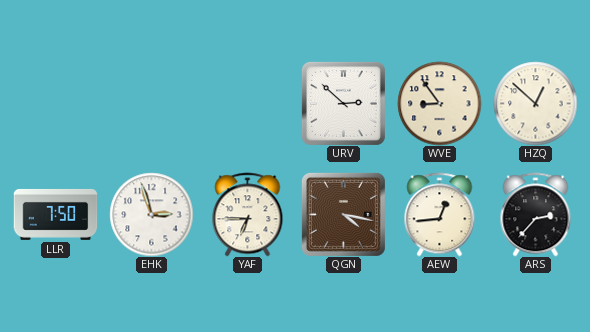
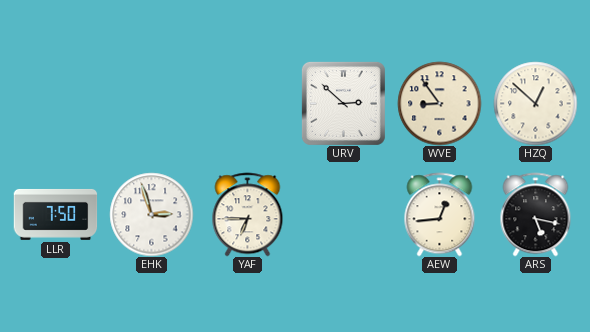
QGN: 4:17 -> none (343, 214)
ARS: 2:37 -> 5:17 (536, 214)
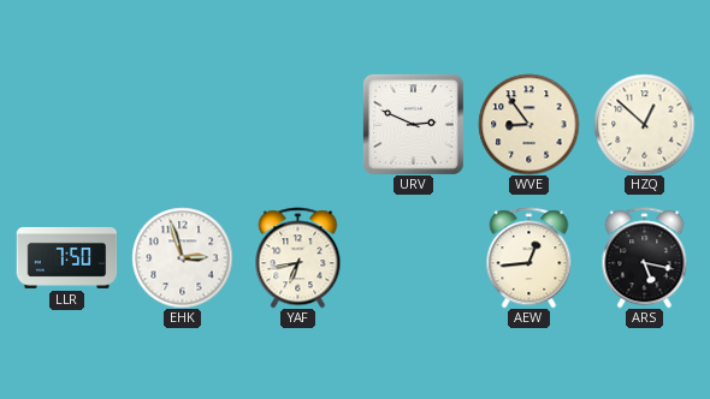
URV: 2:52 -> 2:49 (413, 124)
YAF: 6:45 -> 6:43 (298, 257)
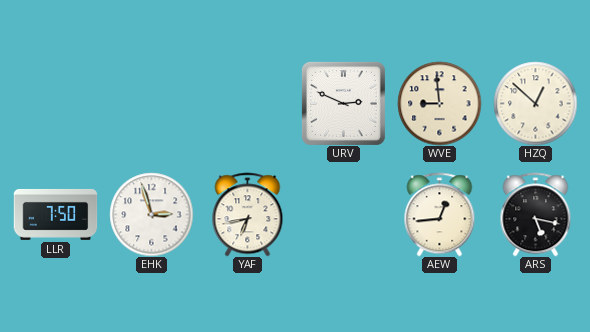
WVE: 8:54 -> 8:59 (439, 103)
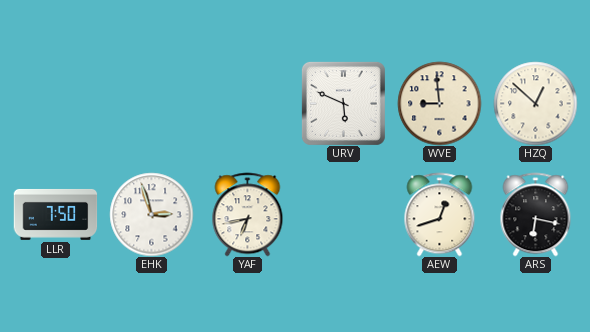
URV: 2:49 -> 5:49 (343, 103)
AEW: 12:44 -> 12:42 (440, 214)
ARS: 5:17 -> 6:17 (536, 214)
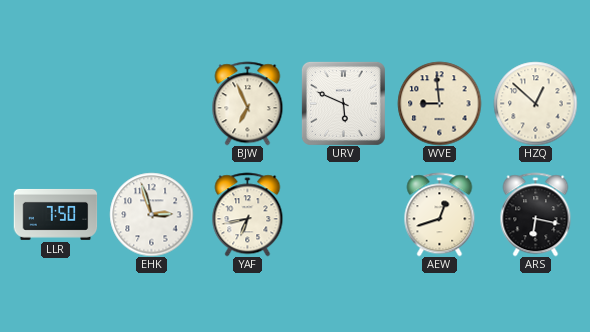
BJW: none -> 6:56 (248, 103)
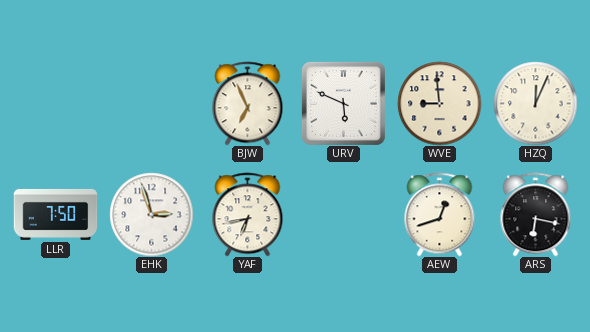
HZQ: 12:52 -> 12:04 (535, 103)
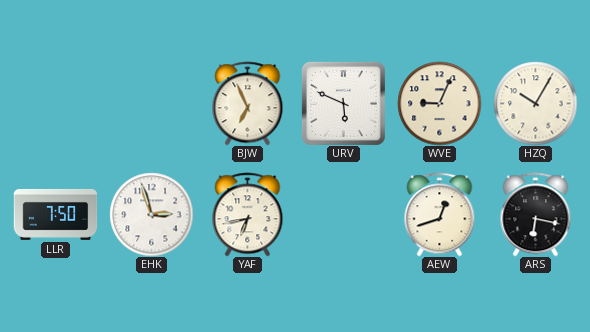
WVE: 8:59 -> 9:04 (439, 103)
HZQ: 12:04 -> 10:05 (535, 103)
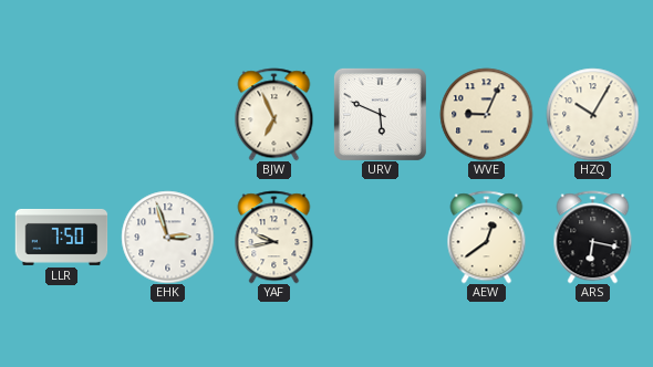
YAF: 6:43 -> 9:43 (274, 237)
AEW: 12:42 -> 12:39 (487, 237)
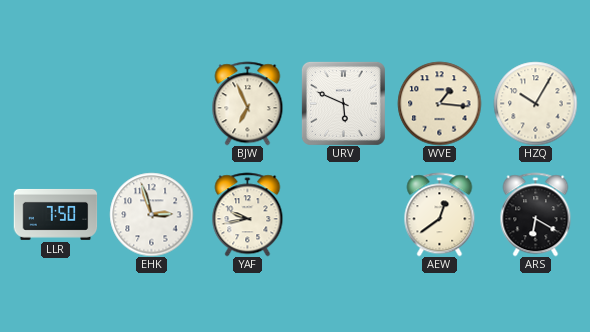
WVE: 9:04 -> 1:16 (439, 103)
ARS: 6:17 -> 6:20 (536, 214)
